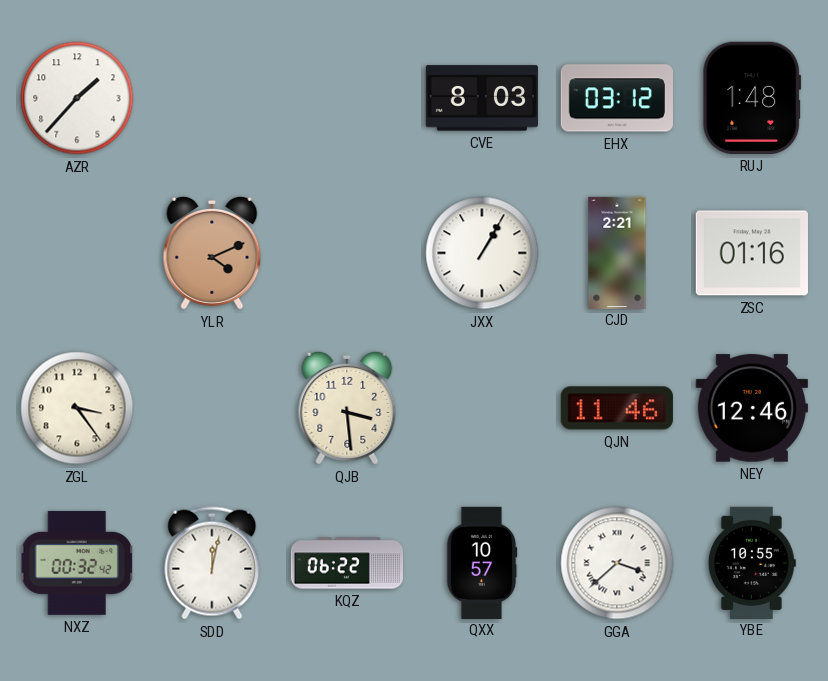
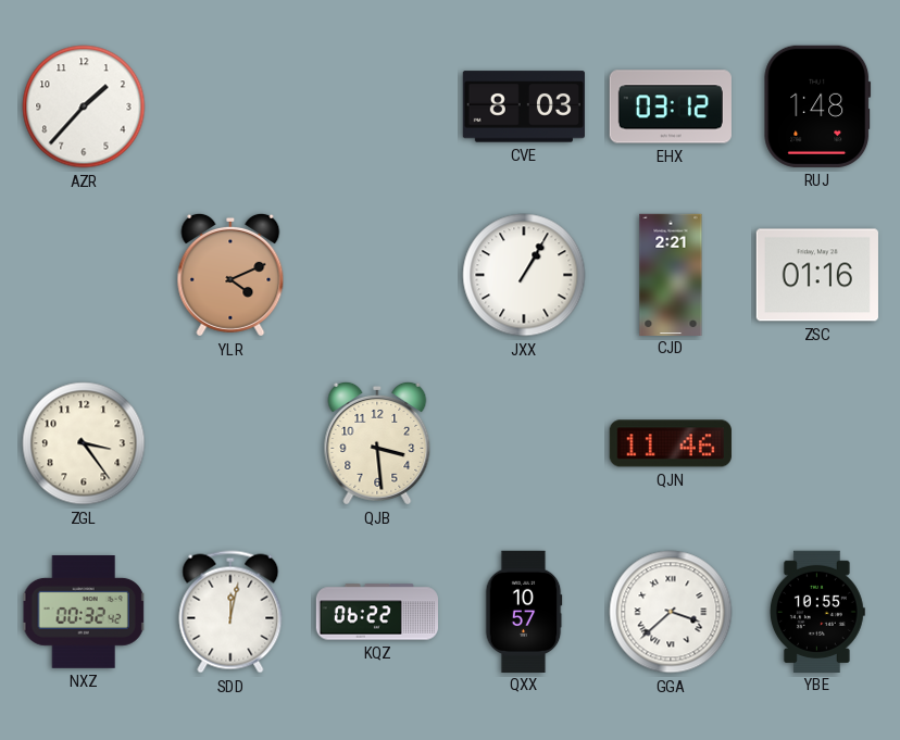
NEY: 12:46 -> none (752, 408)
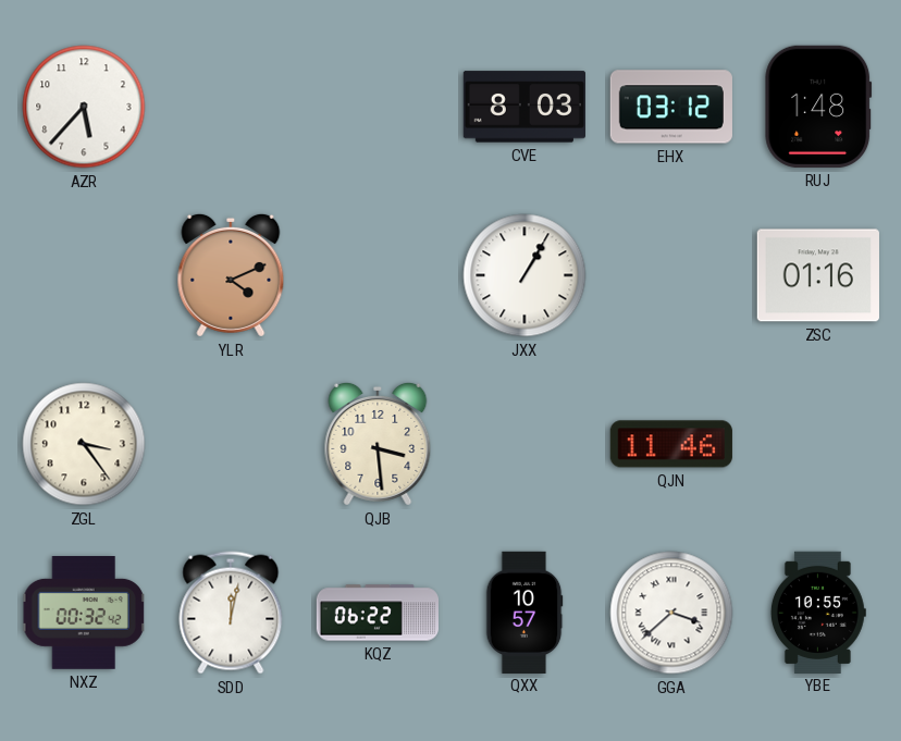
AZR: 1:37 -> 5:37 (84, 107)
CJD: 2:21 -> none (671, 274)
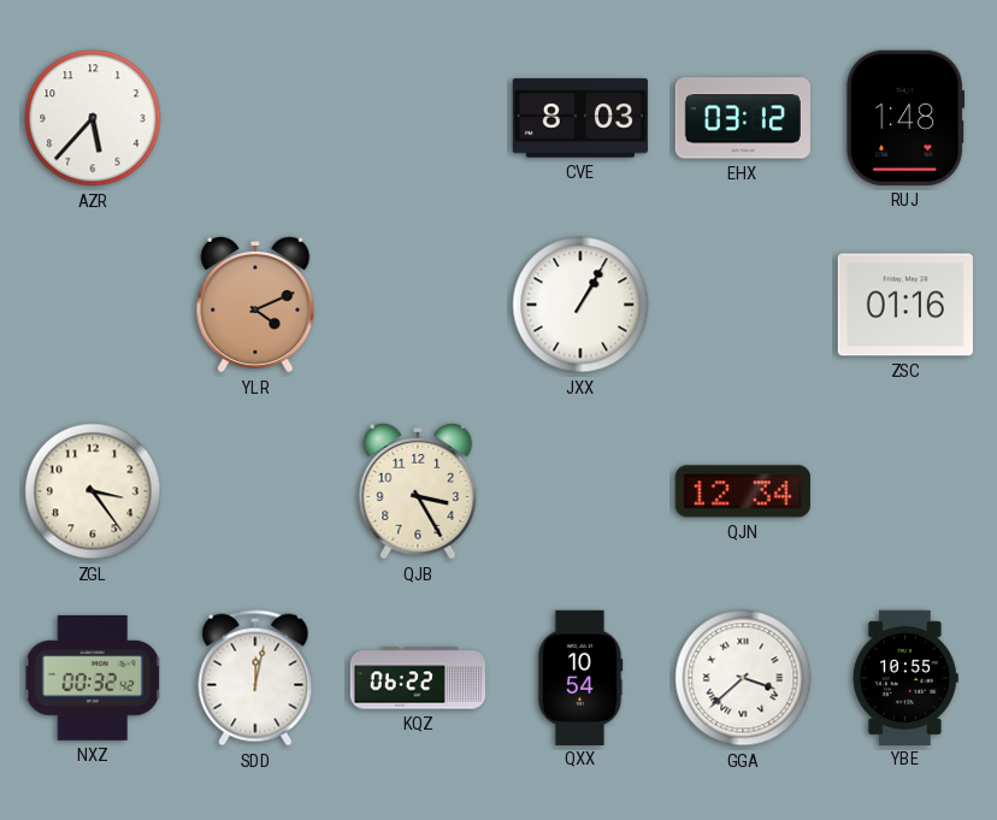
QJB: 3:29 -> 3:25 (418, 491)
QJN: 11:46 -> 12:34 (743, 491)
QXX: 10:57 -> 10:54 (580, 677)
